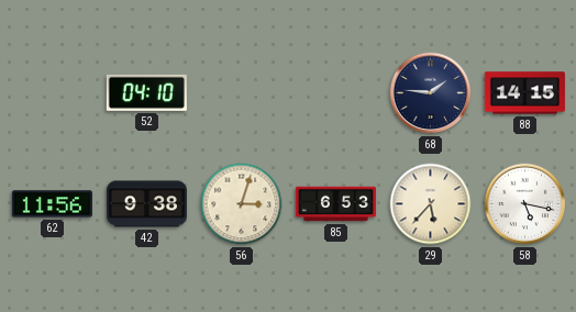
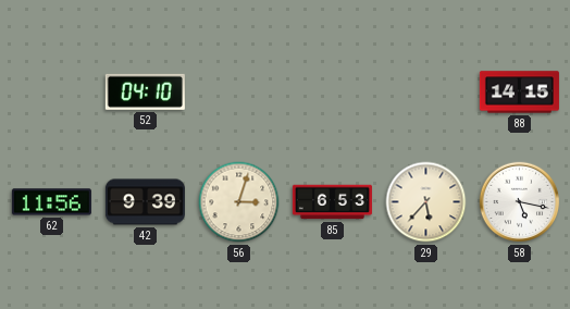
68: 1:46 -> none (431, 93)
42: 9:38 -> 9:39 (145, 202)
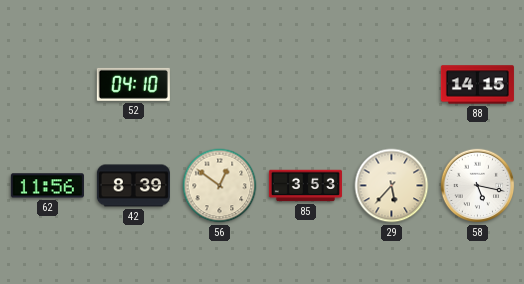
42: 9:39 -> 8:39 (133, 186)
56: 3:03 -> 12:51 (220, 186)
85: 6:53 -> 3:53 (305, 186)
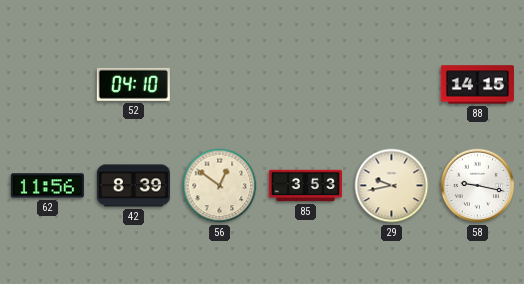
29: 5:37 -> 9:43 (392, 186)
58: 5:17 -> 9:17 (478, 186)
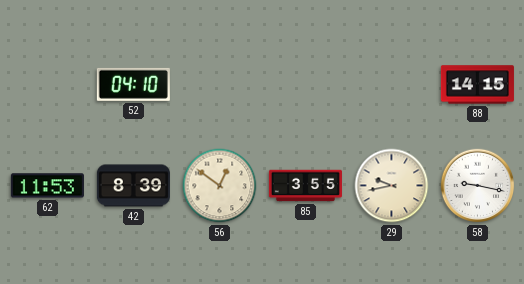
62: 11:56 -> 11:53 (47, 186)
85: 3:53 -> 3:55 (305, 186)
